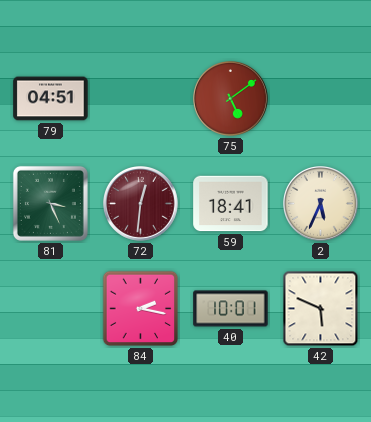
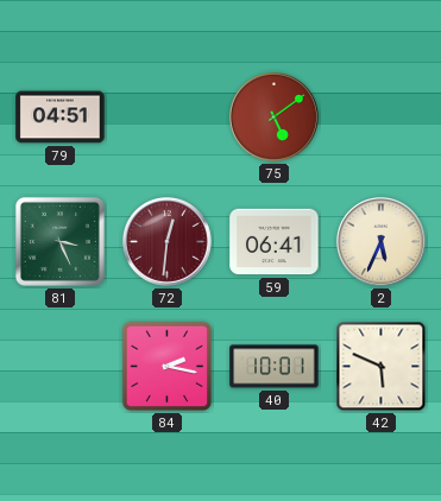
59: 18:41 -> 06:41 (275, 242)
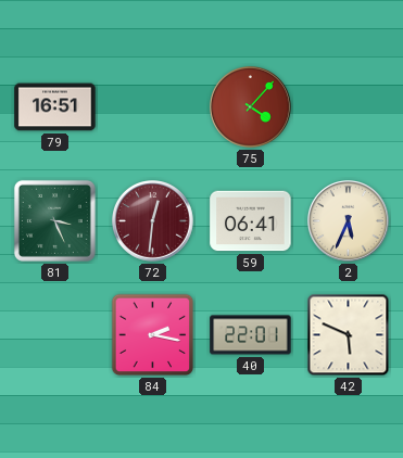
79: 04:51 -> 16:51 (55, 107)
75: 5:09 -> 4:07 (251, 107)
40: 10:01 -> 22:01 (251, 335)
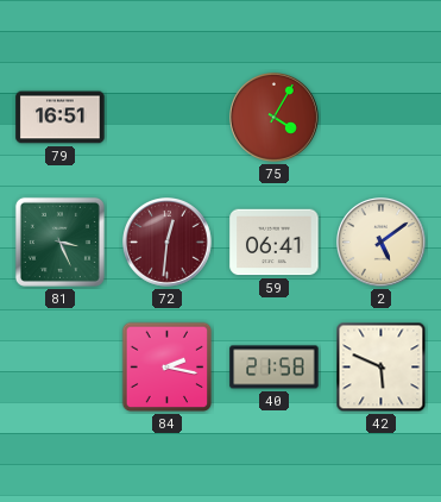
75: 4:07 -> 4:05 (275, 118)
2: 5:34 -> 5:09 (382, 243)
40: 22:01 -> 21:58 (275, 368)
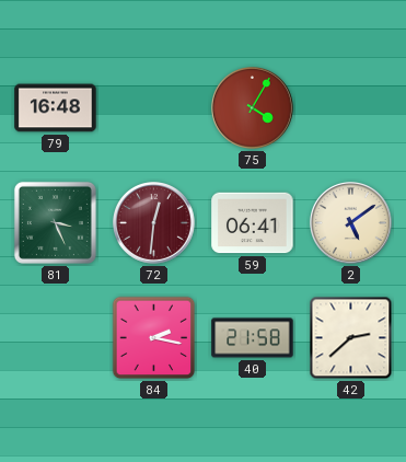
79: 16:51 -> 16:48 (56, 108)
42: 5:49 -> 2:38 (351, 338)
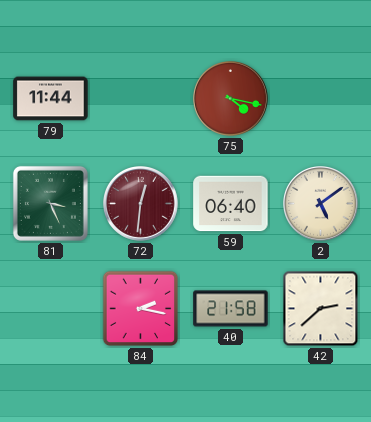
79: 16:48 -> 11:44 (51, 99)
75: 4:05 -> 4:17 (231, 99)
59: 06:41 -> 06:40 (231, 204)
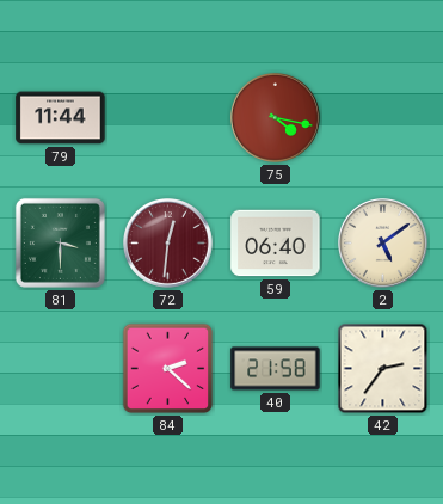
81: 3:26 -> 3:30 (60, 242)
84: 2:17 -> 2:22 (168, 369)
42: 2:38 -> 2:36 (383, 369)
